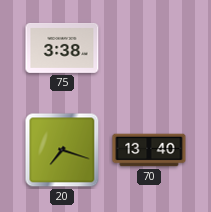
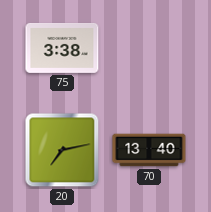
20: 7:18 -> 7:13 (62, 150)
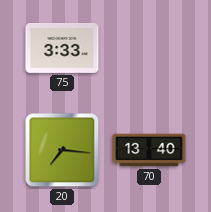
75: 3:38 -> 3:33 (62, 48)
20: 7:13 -> 7:16 (62, 150)
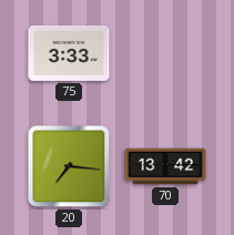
70: 13:40 -> 13:42 (165, 166)
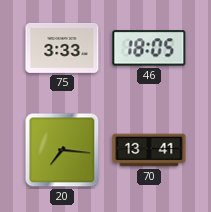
46: none -> 18:05 (149, 48)
70: 13:42 -> 13:41 (149, 150)
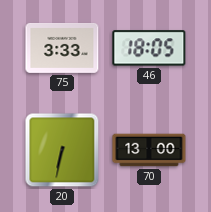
20: 7:16 -> 6:32 (62, 150)
70: 13:41 -> 13:00 (149, 150)
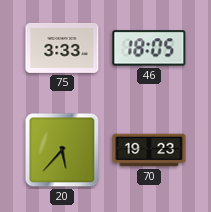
20: 6:32 -> 5:37 (62, 150)
70: 13:00 -> 19:23 (149, 150)
